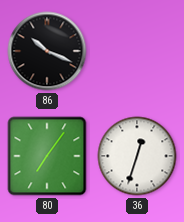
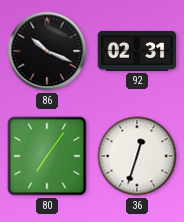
92: none -> 02:31 (137, 51)
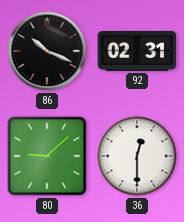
80: 7:06 -> 9:08 (47, 156)
36: 12:33 -> 12:30 (137, 156)
